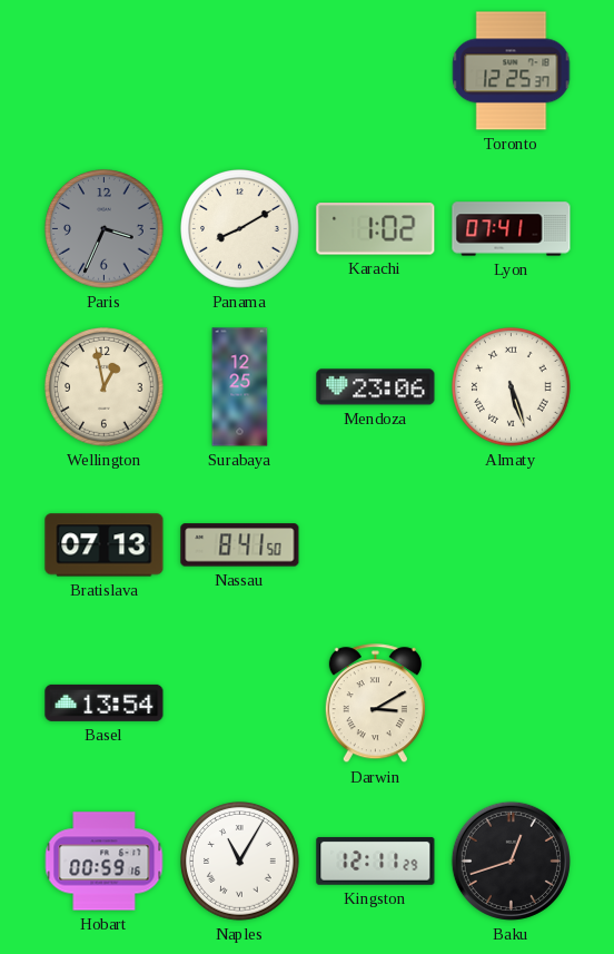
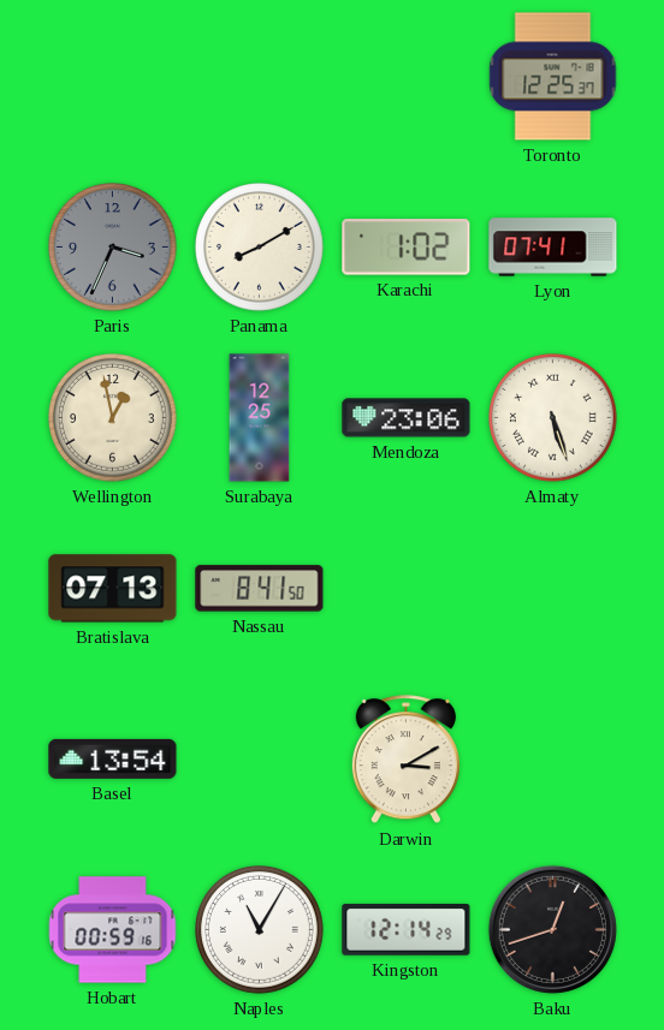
Kingston: 12:11 -> 12:14 (407, 929)
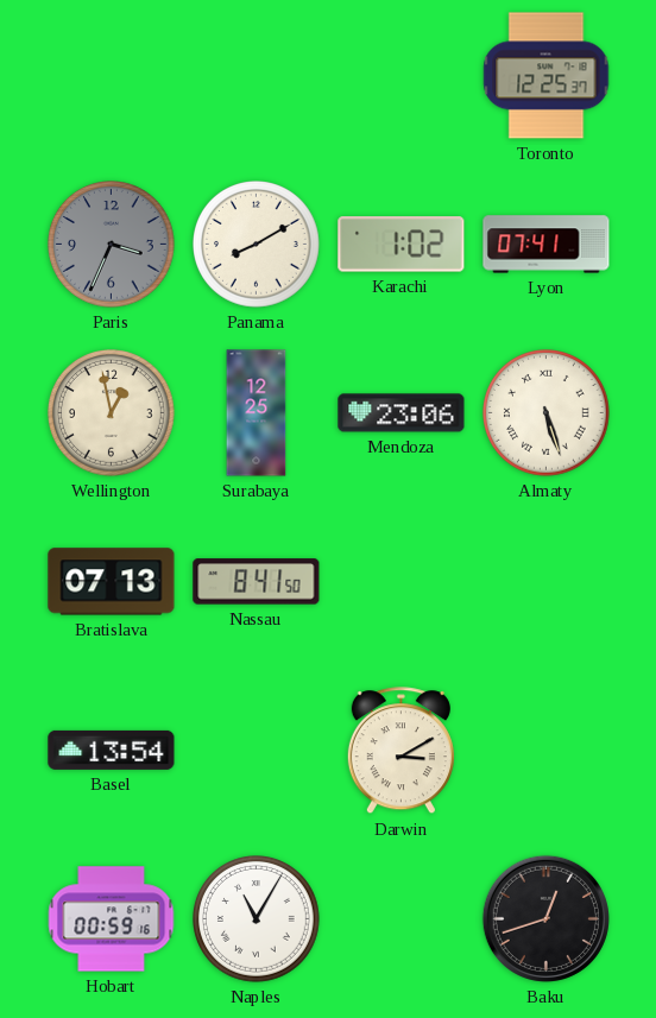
Kingston: 12:14 -> none (407, 929)
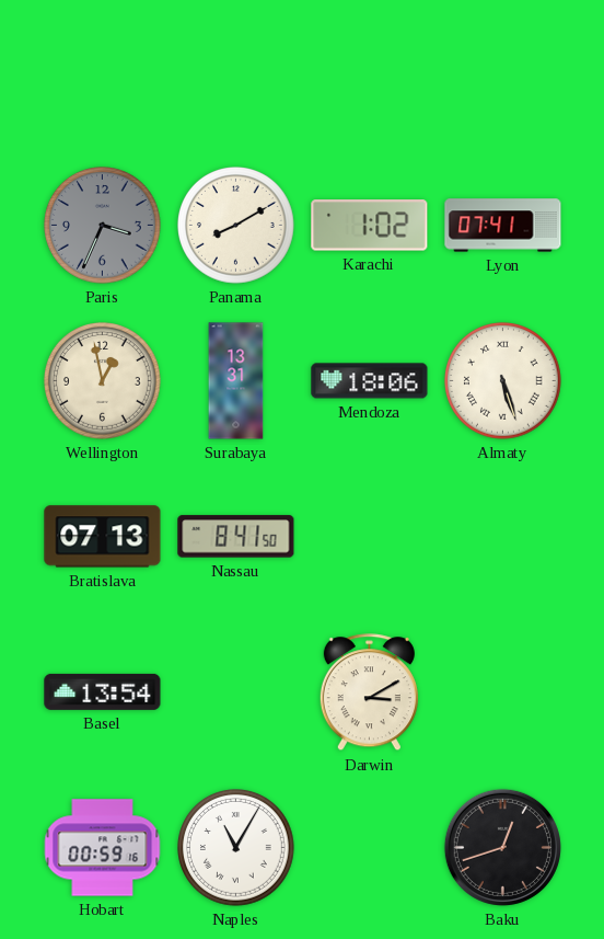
Toronto: 12:25 -> none (547, 76)
Surabaya: 12:25 -> 13:31 (236, 381)
Mendoza: 23:06 -> 18:06 (370, 381)
